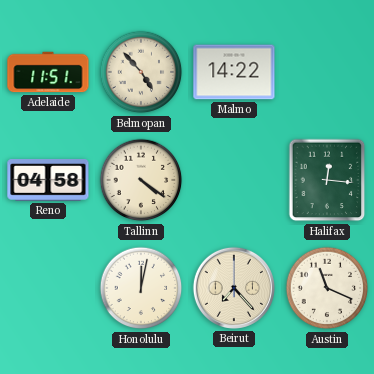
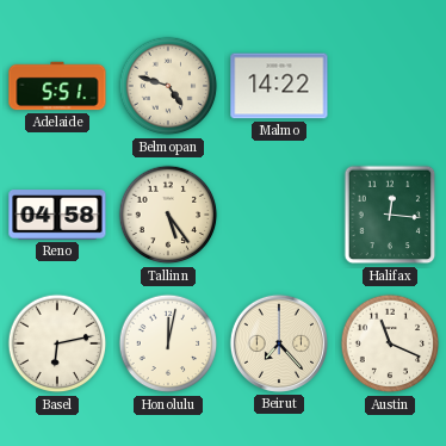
Adelaide: 11:51 -> 5:51 (57, 86)
Belmopan: 4:53 -> 4:48 (168, 86)
Tallinn: 4:21 -> 5:24 (168, 215)
Basel: none -> 6:13 (57, 343)
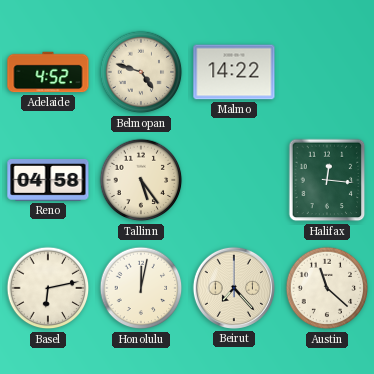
Adelaide: 5:51 -> 4:52 (48, 72)
Austin: 11:19 -> 11:22 (327, 288)
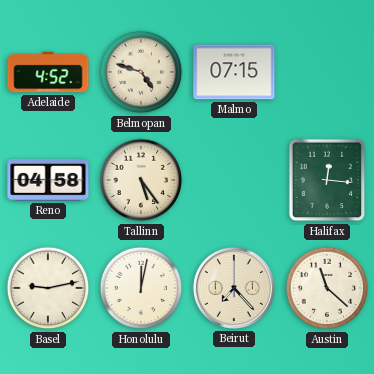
Malmo: 14:22 -> 07:15 (234, 72)
Basel: 6:13 -> 9:13 (48, 288)
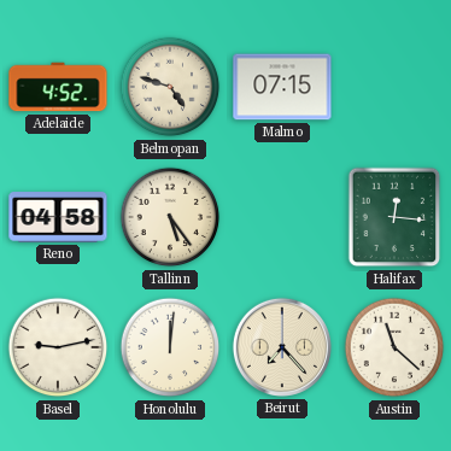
Honolulu: 12:02 -> 12:01 (170, 347)
